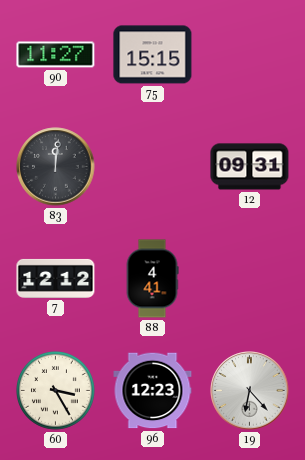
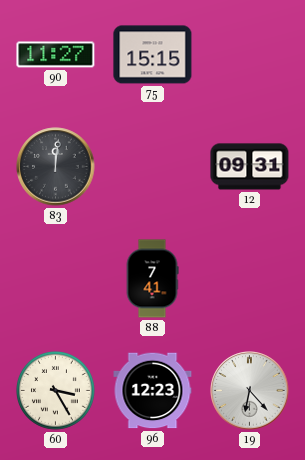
7: 12:12 -> none (56, 278)
88: 4:41 -> 7:41 (152, 279)
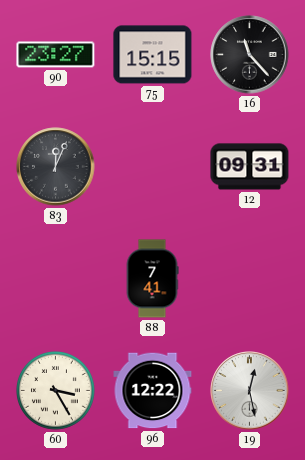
90: 11:27 -> 23:27 (56, 55)
16: none -> 11:23 (250, 55)
83: 12:01 -> 12:04 (56, 167)
96: 12:23 -> 12:22 (153, 391)
19: 6:23 -> 12:28 (250, 391)
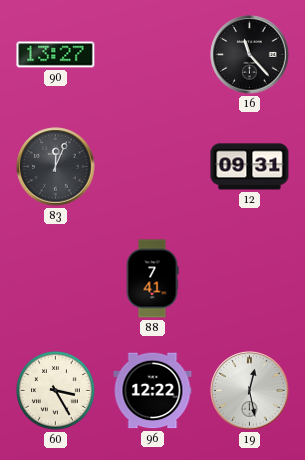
90: 23:27 -> 13:27 (56, 55)
75: 15:15 -> none (153, 55)
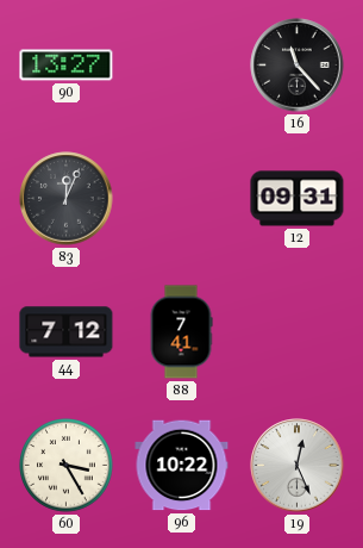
44: none -> 7:12 (67, 332)
96: 12:22 -> 10:22 (182, 466)
19: 12:28 -> 12:26 (298, 466)
